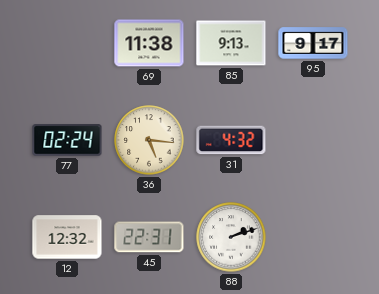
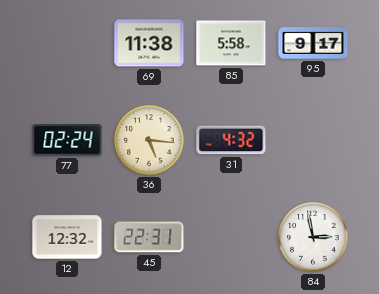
85: 9:13 -> 5:58 (231, 43)
88: 2:12 -> none (231, 237)
84: none -> 2:58 (313, 237)
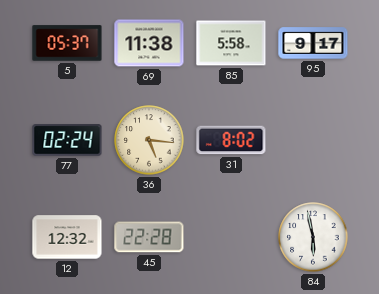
5: none -> 05:37 (67, 43)
31: 4:32 -> 8:02 (231, 140)
45: 22:31 -> 22:28 (149, 237)
84: 2:58 -> 5:58 (313, 237)
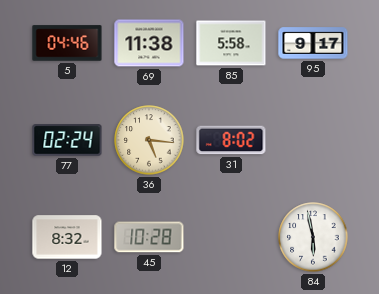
5: 05:37 -> 04:46 (67, 43)
12: 12:32 -> 8:32 (67, 237)
45: 22:28 -> 10:28 (149, 237)
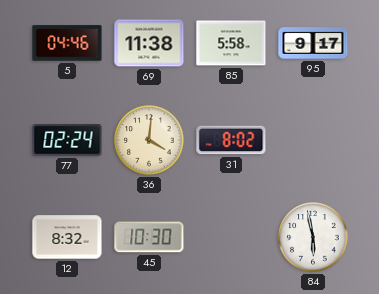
36: 5:16 -> 4:01 (149, 140)
45: 10:28 -> 10:30 (149, 237)
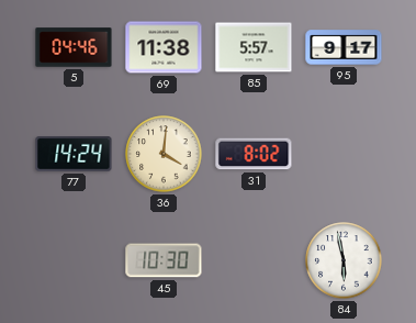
85: 5:58 -> 5:57 (254, 47)
77: 02:24 -> 14:24 (74, 154)
12: 8:32 -> none (67, 237)
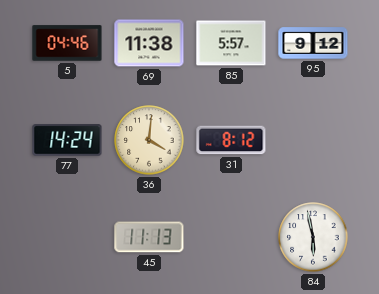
95: 9:17 -> 9:12 (313, 43)
31: 8:02 -> 8:12 (231, 140)
45: 10:30 -> 11:13 (149, 237)
